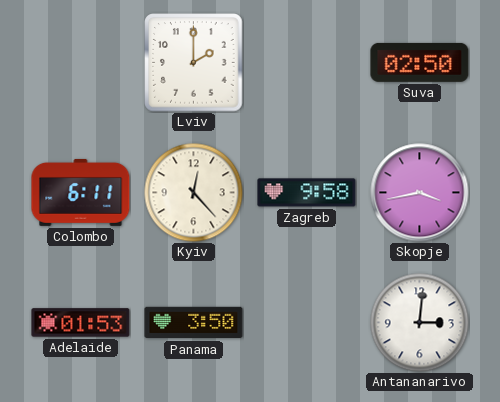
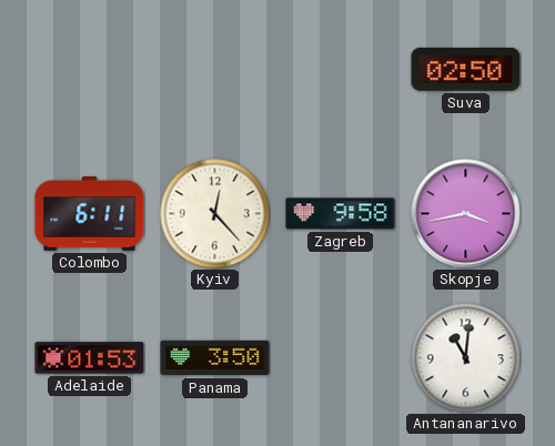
Lviv: 2:00 -> none (194, 63)
Antananarivo: 3:01 -> 11:01 (466, 358)
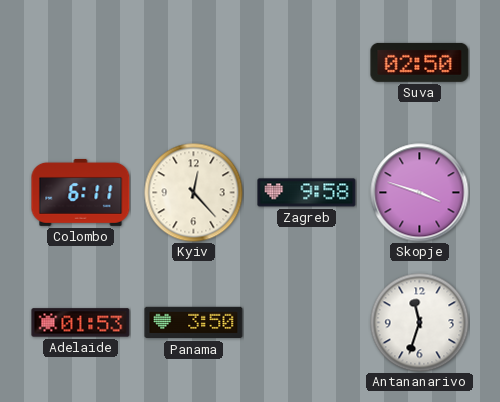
Skopje: 3:43 -> 3:48 (420, 193)
Antananarivo: 11:01 -> 11:33 (420, 323)
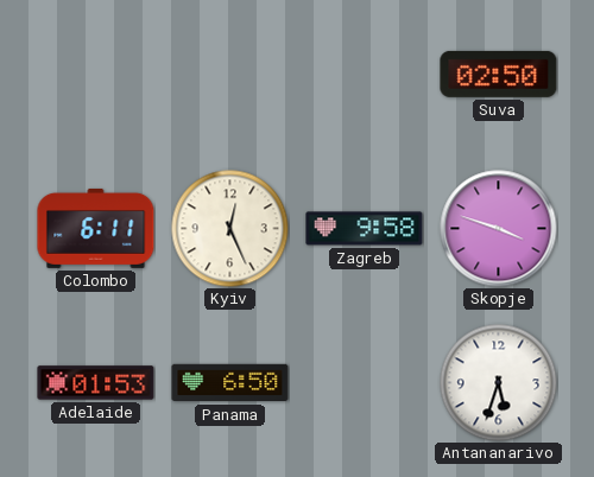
Kyiv: 12:23 -> 12:26 (230, 229)
Panama: 3:50 -> 6:50 (230, 383)
Antananarivo: 11:33 -> 5:33 (499, 383)
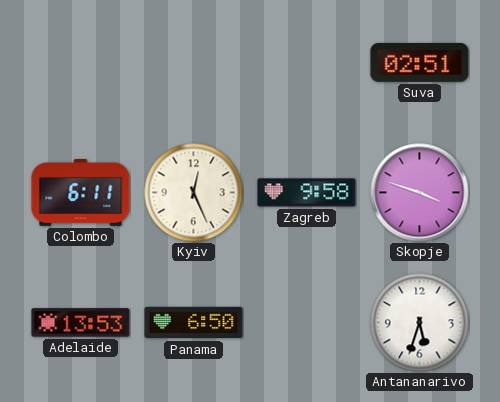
Suva: 02:50 -> 02:51 (420, 62)
Adelaide: 01:53 -> 13:53 (81, 323)
